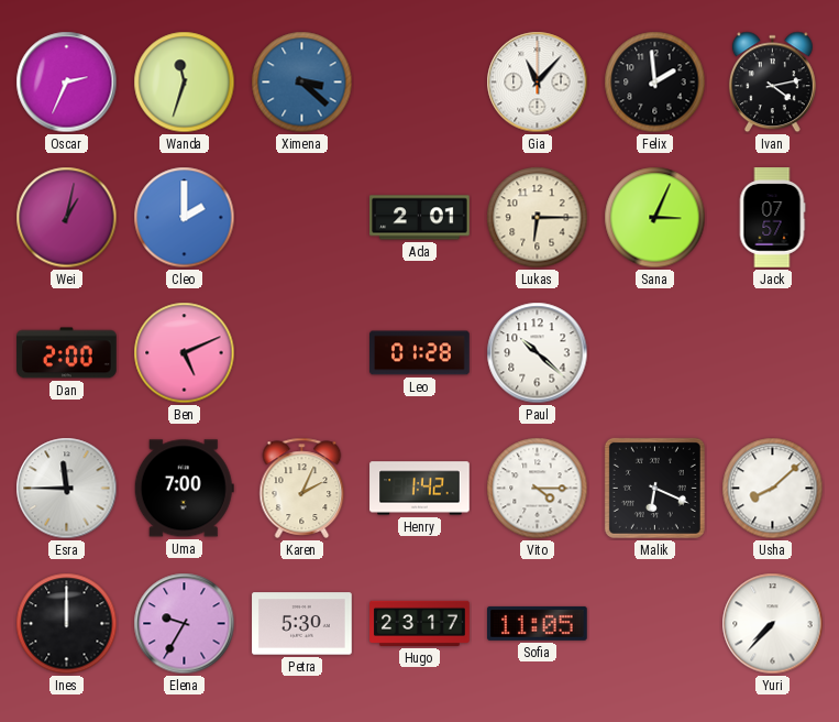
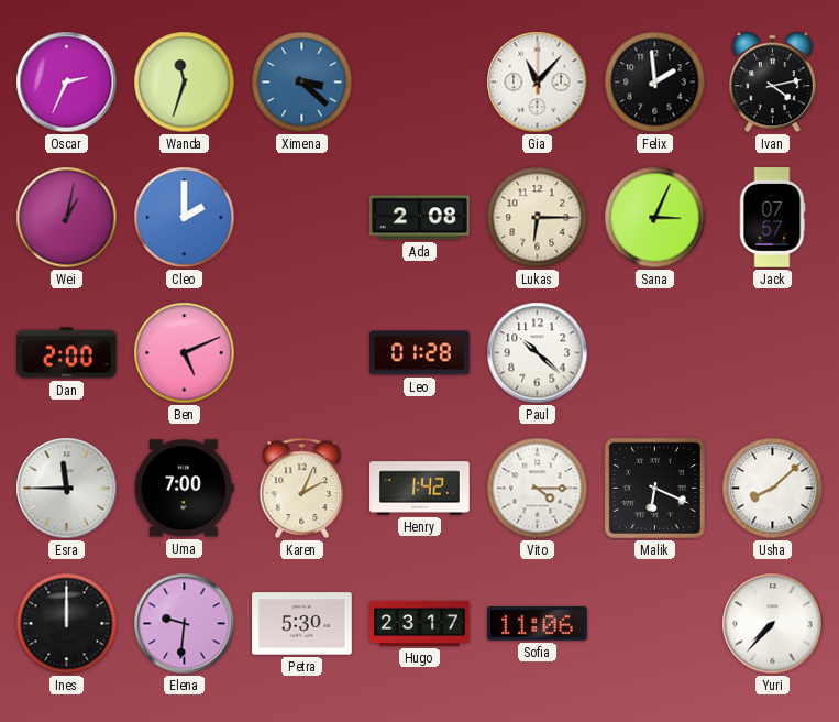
Ada: 2:01 -> 2:08 (420, 218)
Elena: 9:35 -> 9:31 (185, 624)
Sofia: 11:05 -> 11:06 (538, 623)
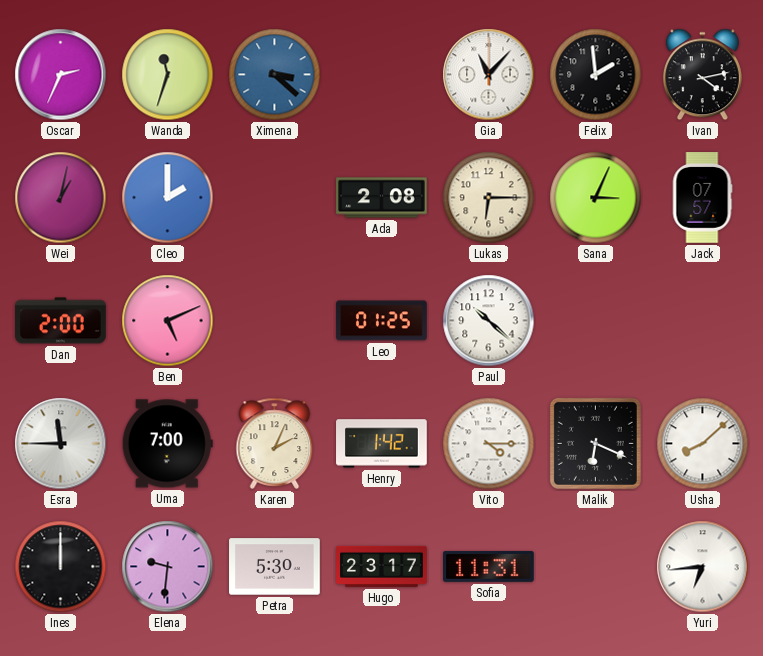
Leo: 01:28 -> 01:25 (382, 321)
Sofia: 11:06 -> 11:31 (489, 566)
Yuri: 7:37 -> 6:44 (703, 567)
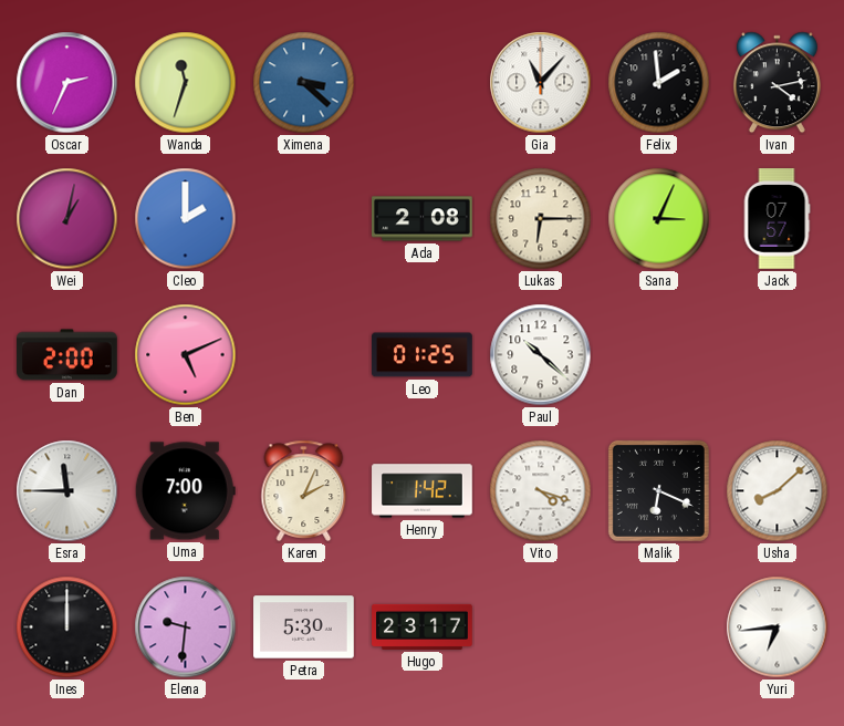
Vito: 4:15 -> 4:18 (541, 491)
Sofia: 11:31 -> none (489, 566)
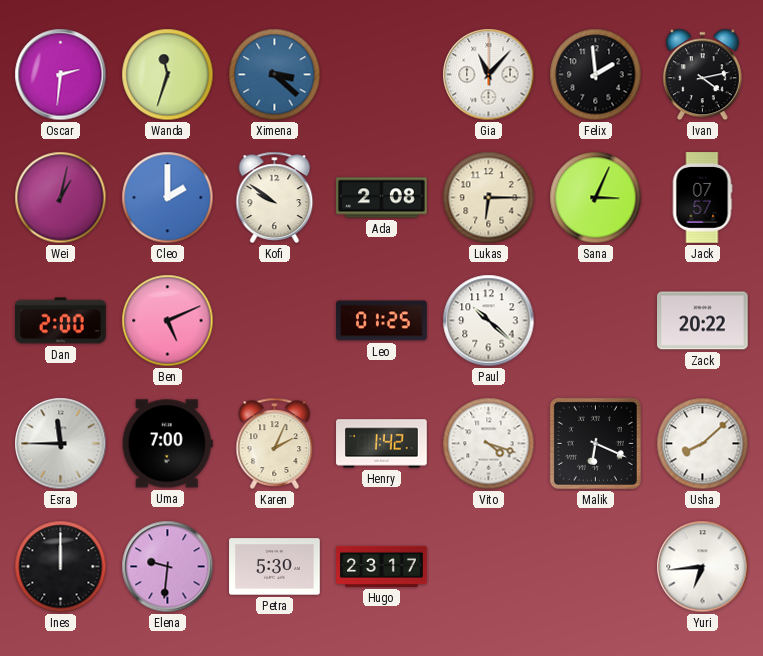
Oscar: 2:34 -> 2:31 (61, 75)
Kofi: none -> 9:51 (275, 197)
Zack: none -> 20:22 (703, 321)
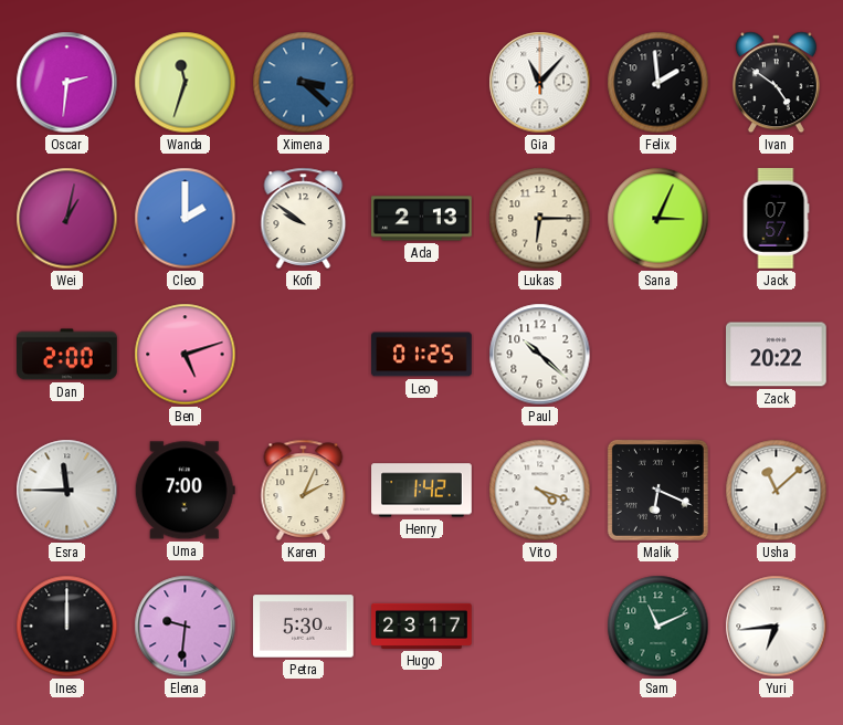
Ivan: 4:13 -> 4:51 (776, 83)
Ada: 2:08 -> 2:13 (422, 219)
Ben: 5:11 -> 5:12 (186, 355)
Usha: 8:08 -> 11:08 (777, 491)
Sam: none -> 11:11 (658, 627)
